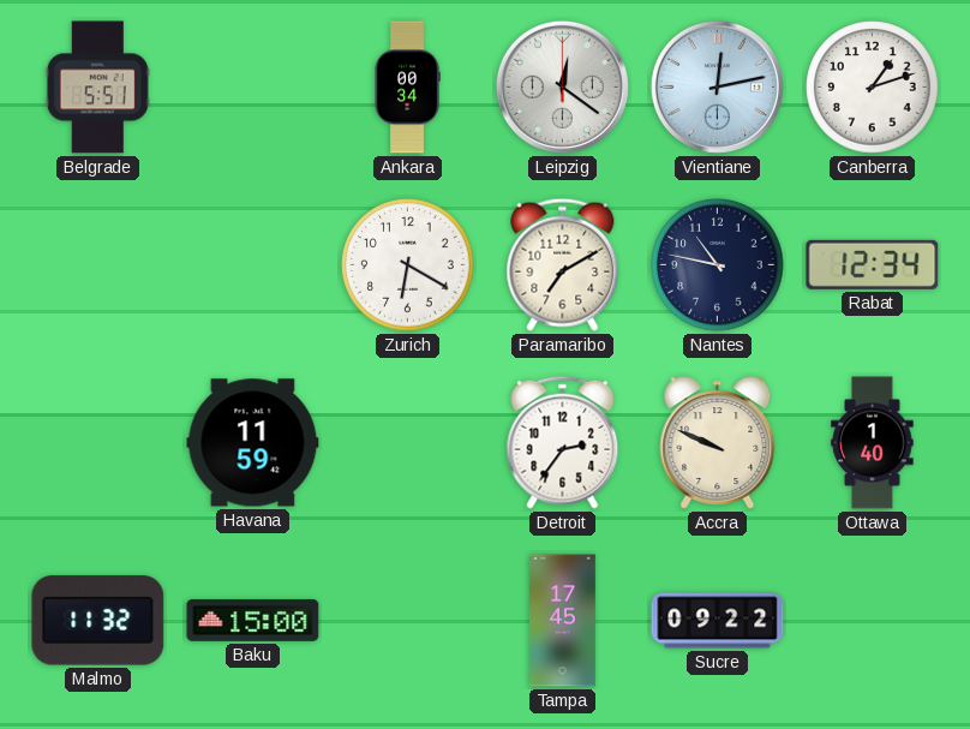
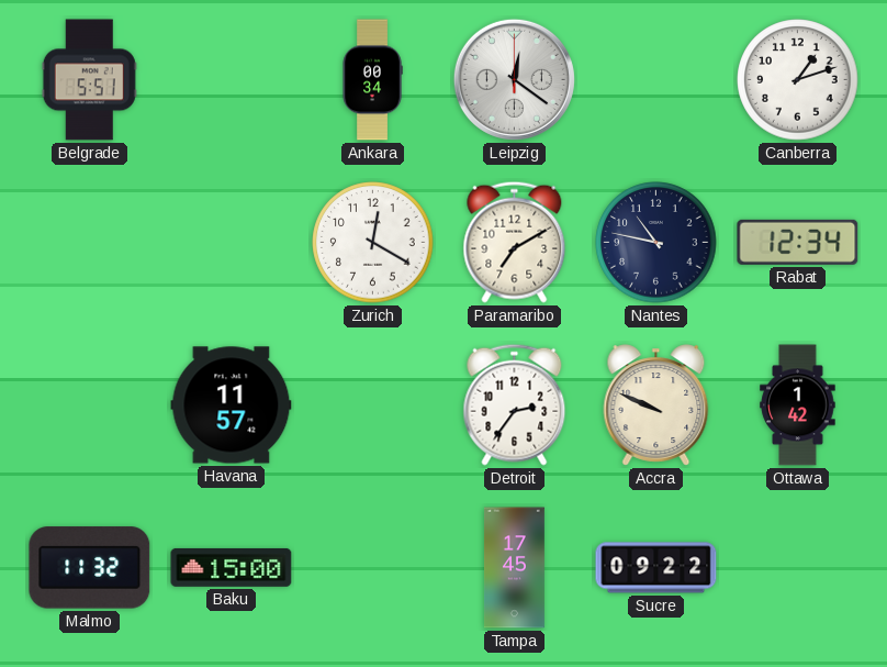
Vientiane: 12:13 -> none (717, 86)
Zurich: 6:20 -> 12:20 (373, 243)
Havana: 11:59 -> 11:57 (232, 405)
Ottawa: 1:40 -> 1:42 (798, 405)
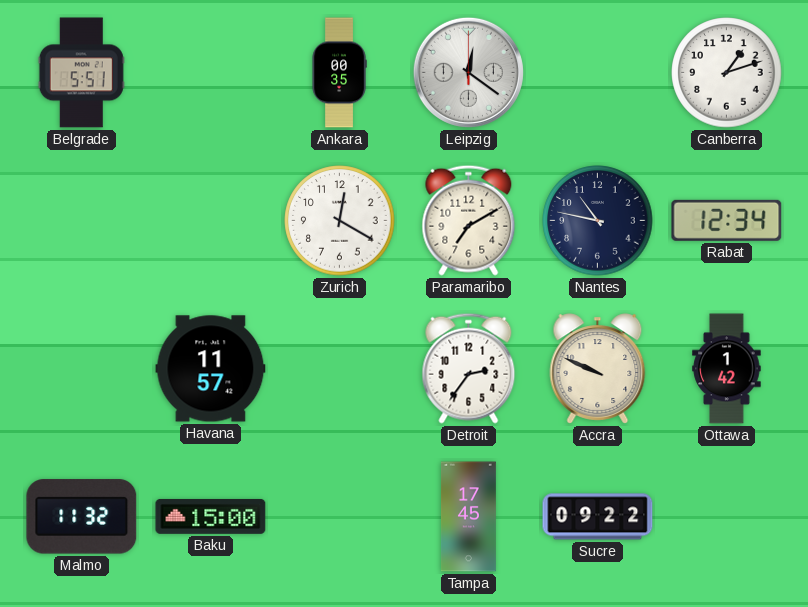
Ankara: 00:34 -> 00:35 (339, 73)
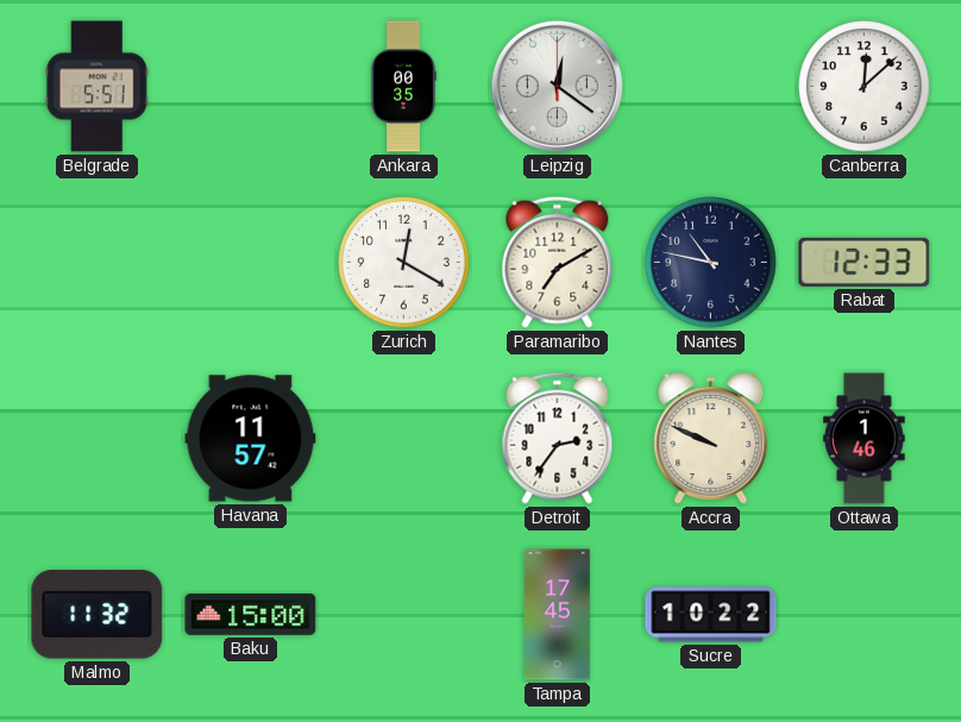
Canberra: 1:12 -> 12:08 (865, 87)
Rabat: 12:34 -> 12:33 (865, 262)
Ottawa: 1:42 -> 1:46 (865, 439)
Sucre: 09:22 -> 10:22 (711, 615)
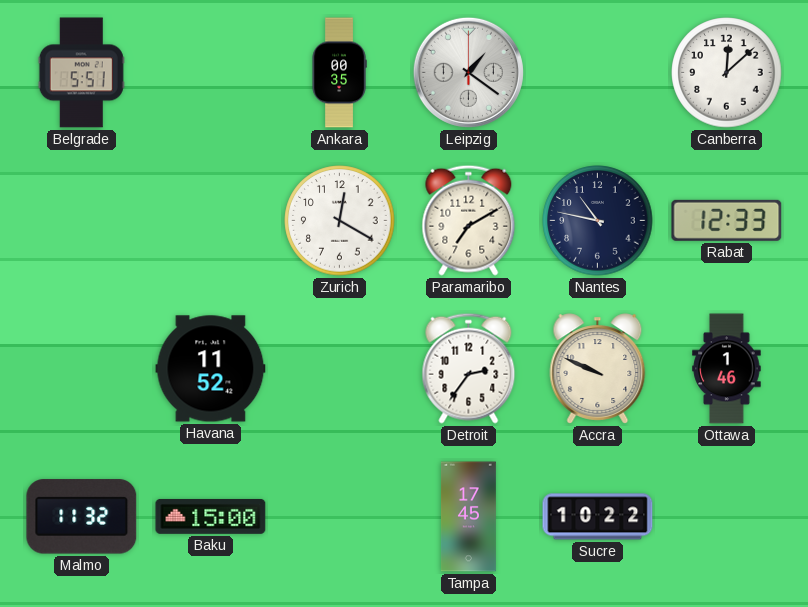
Leipzig: 12:21 -> 1:21 (468, 72)
Havana: 11:57 -> 11:52 (211, 369)
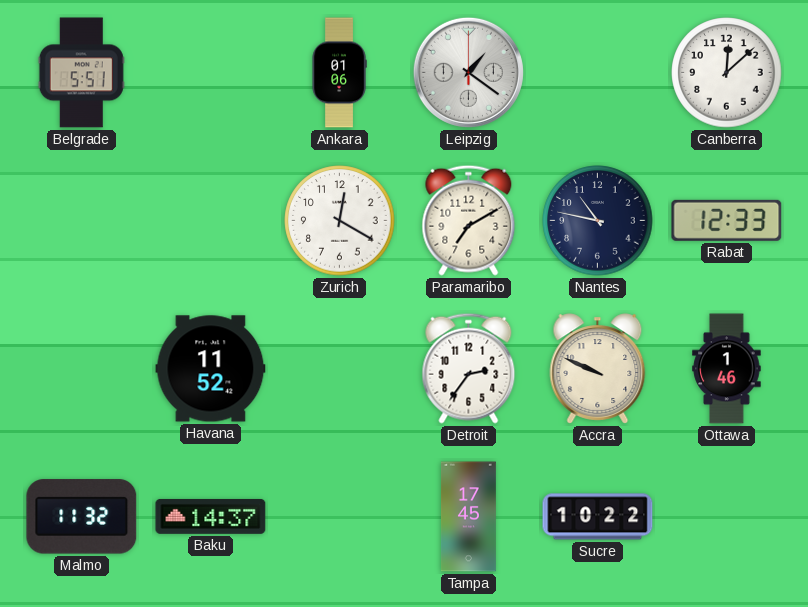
Ankara: 00:35 -> 01:06 (339, 73)
Baku: 15:00 -> 14:37 (211, 516)
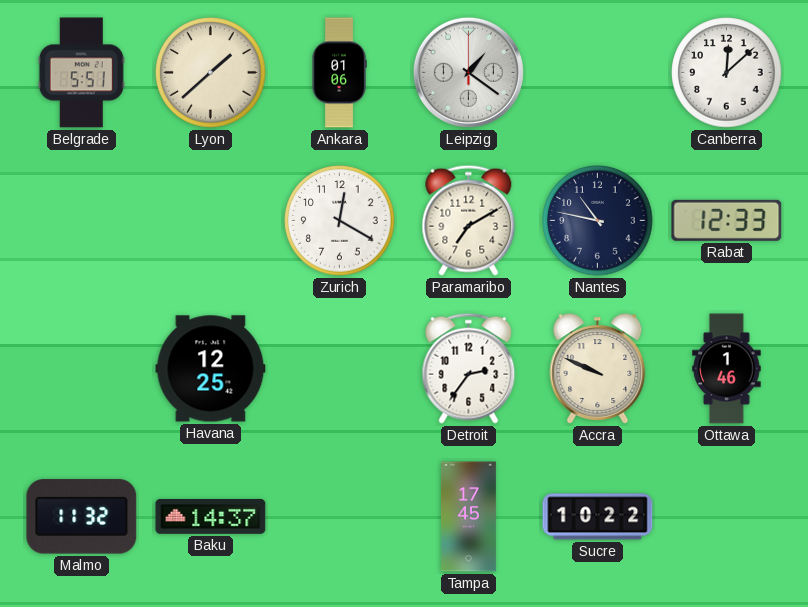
Lyon: none -> 1:38 (211, 73)
Havana: 11:52 -> 12:25 (211, 369)
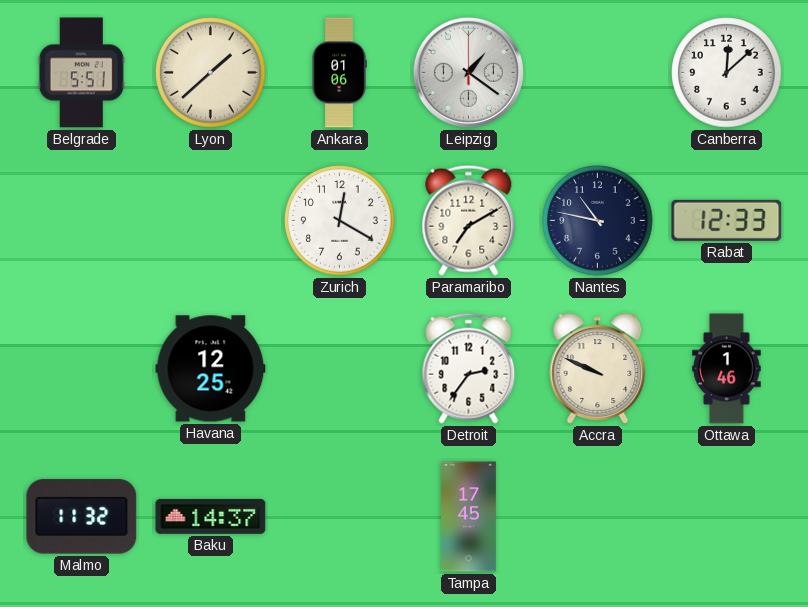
Sucre: 10:22 -> none (598, 517)
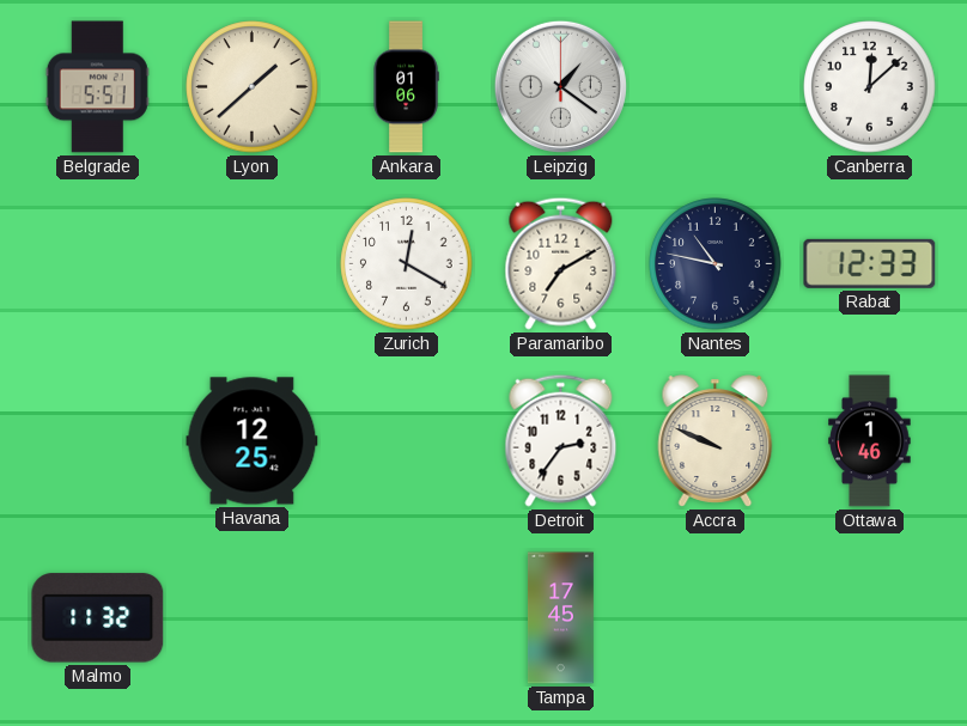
Baku: 14:37 -> none (211, 516)
